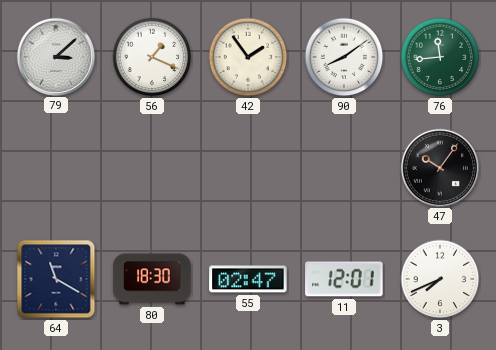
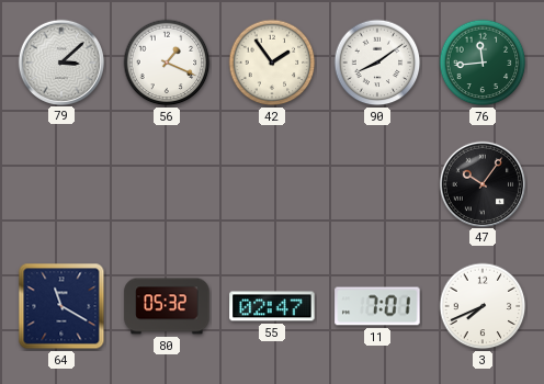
80: 18:30 -> 05:32 (167, 306)
11: 12:01 -> 7:01 (377, 306)
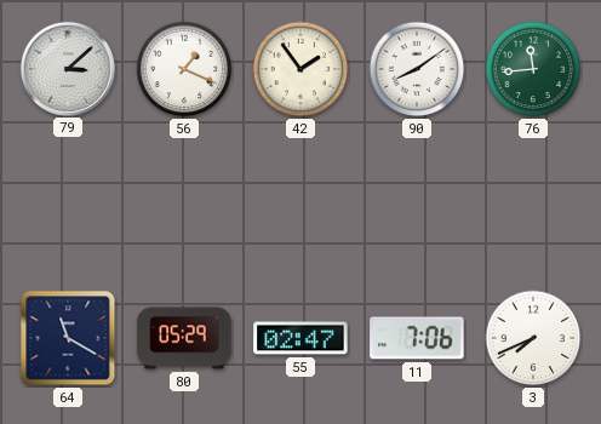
47: 10:06 -> none (481, 183)
80: 05:32 -> 05:29 (184, 338)
11: 7:01 -> 7:06 (417, 338)
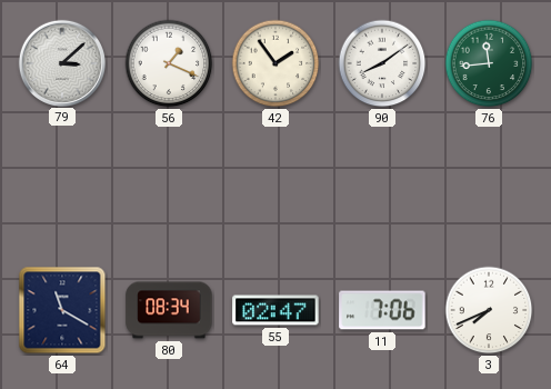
80: 05:29 -> 08:34 (169, 310)
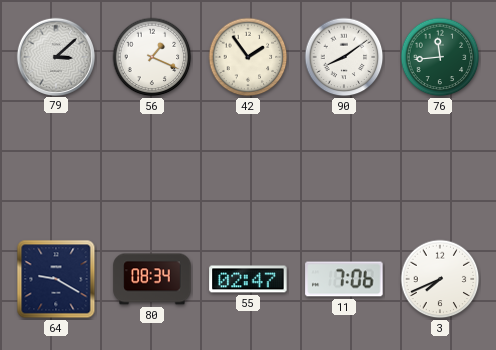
64: 11:20 -> 9:20 (56, 279)
